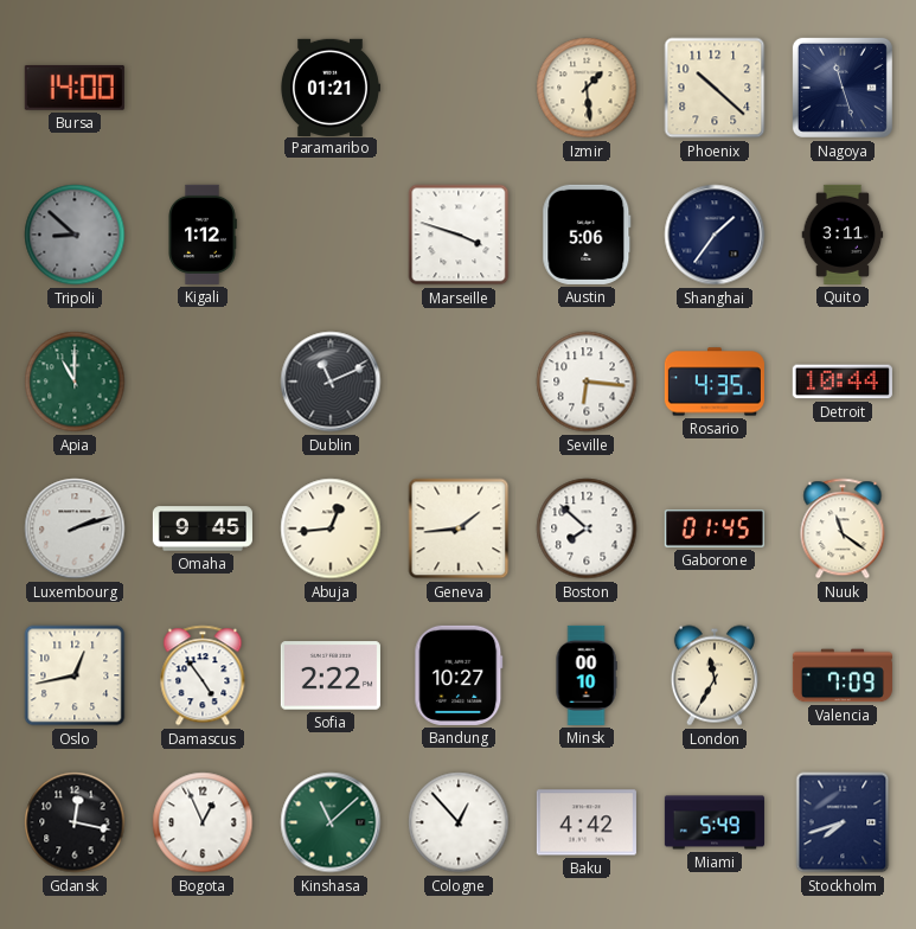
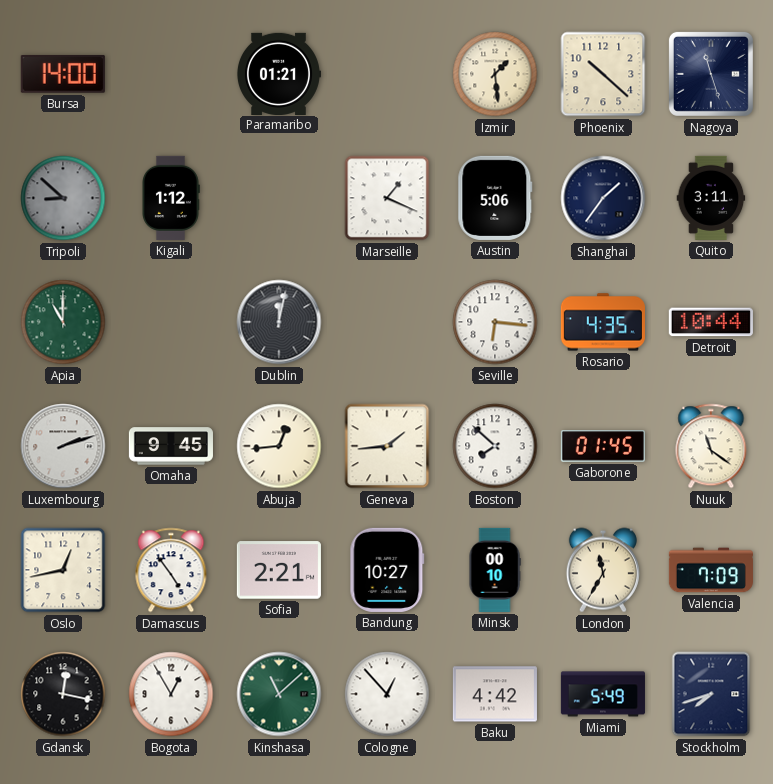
Marseille: 3:48 -> 1:19 (387, 198)
Dublin: 11:11 -> 12:02 (279, 322)
Sofia: 2:22 -> 2:21 (279, 570)
Bogota: 12:56 -> 12:55 (171, 694)
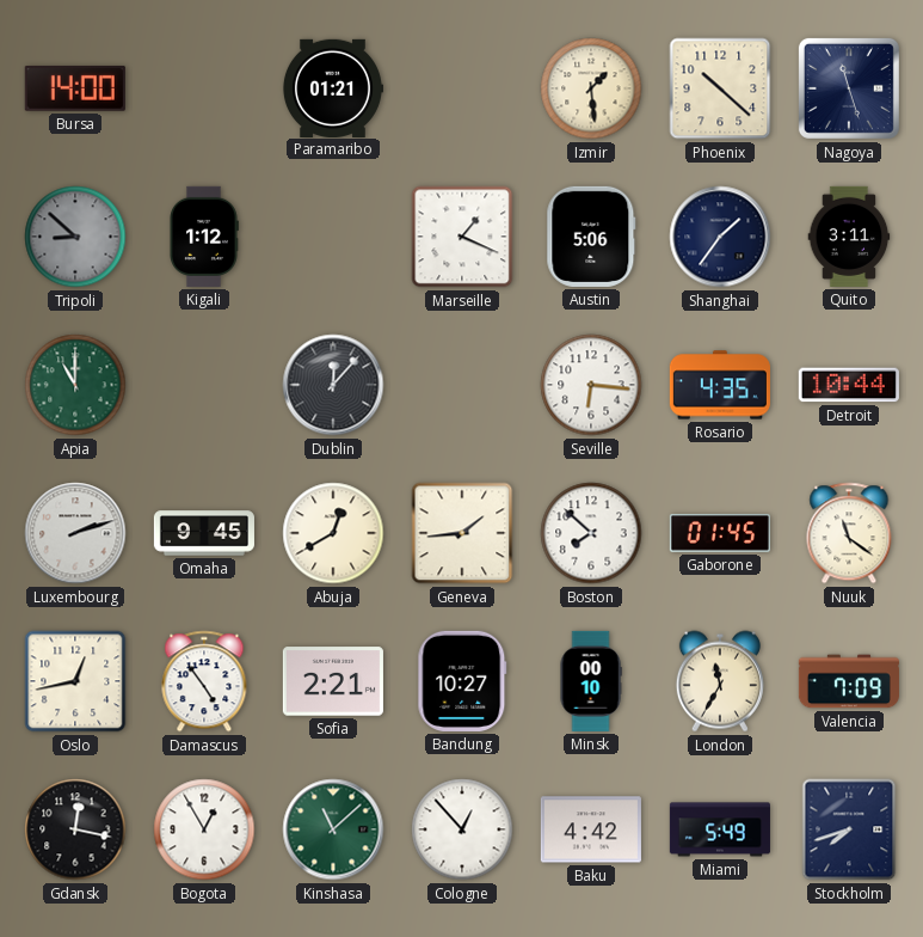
Dublin: 12:02 -> 12:07 (333, 385)
Abuja: 12:44 -> 12:40 (333, 533)
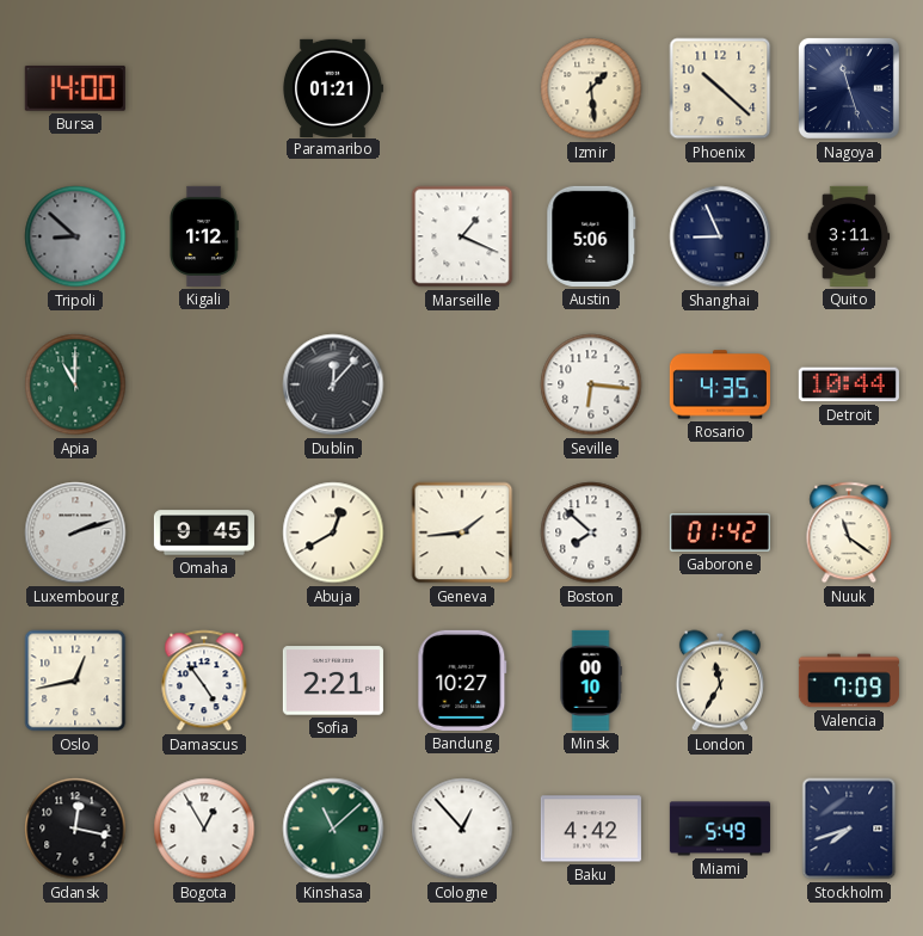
Shanghai: 1:36 -> 8:56 (720, 236)
Gaborone: 01:45 -> 01:42 (720, 532)
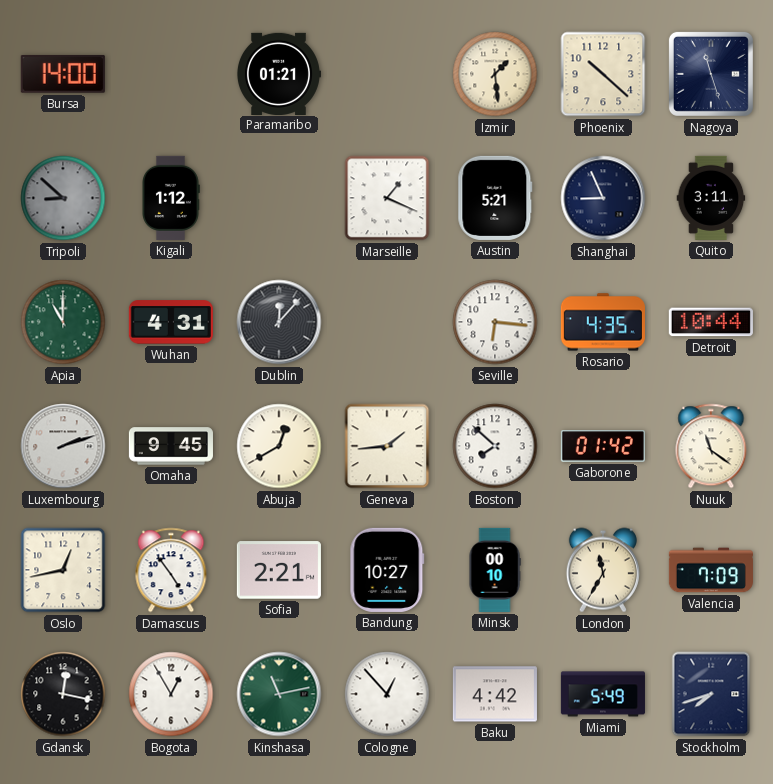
Austin: 5:06 -> 5:21 (495, 198)
Wuhan: none -> 4:31 (171, 322)
Kinshasa: 11:08 -> 11:13 (279, 694)
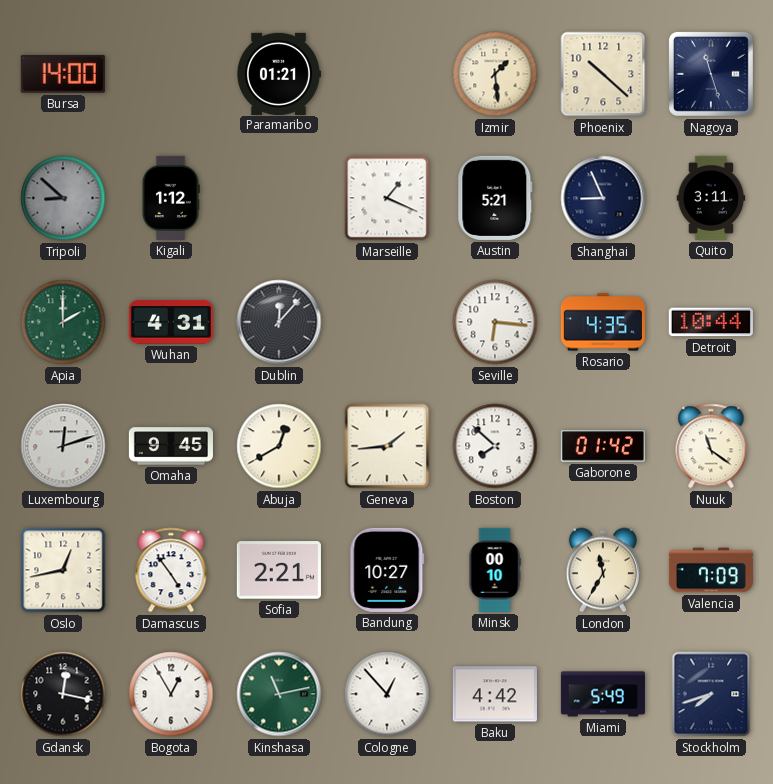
Apia: 11:00 -> 2:00 (63, 322)
Luxembourg: 2:12 -> 12:12 (63, 446)
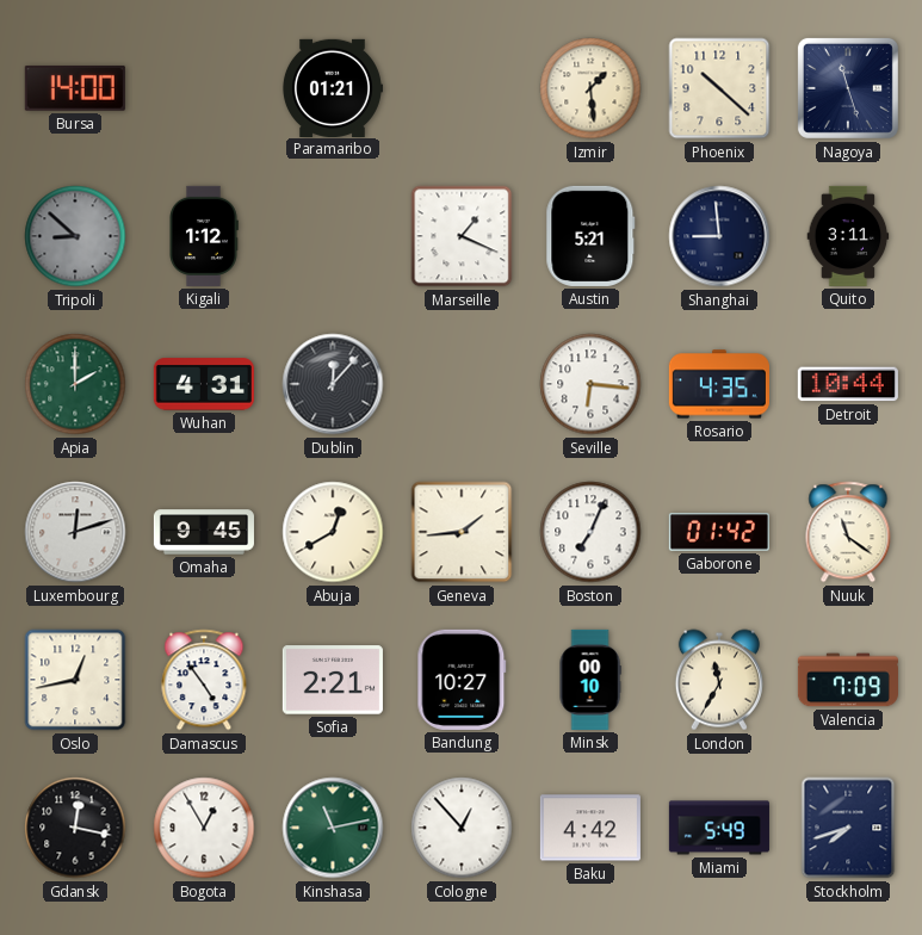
Shanghai: 8:56 -> 8:59 (719, 236)
Boston: 7:52 -> 7:04 (590, 532)
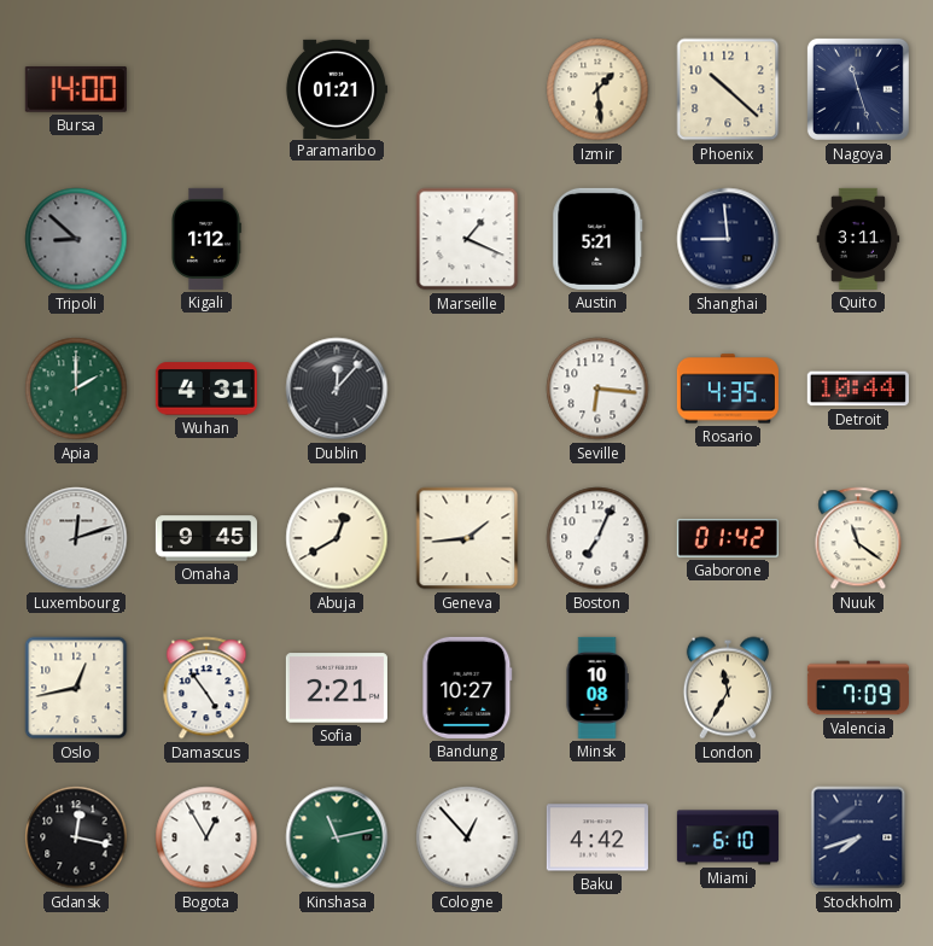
Minsk: 00:10 -> 10:08 (597, 688)
Miami: 5:49 -> 6:10 (728, 837)
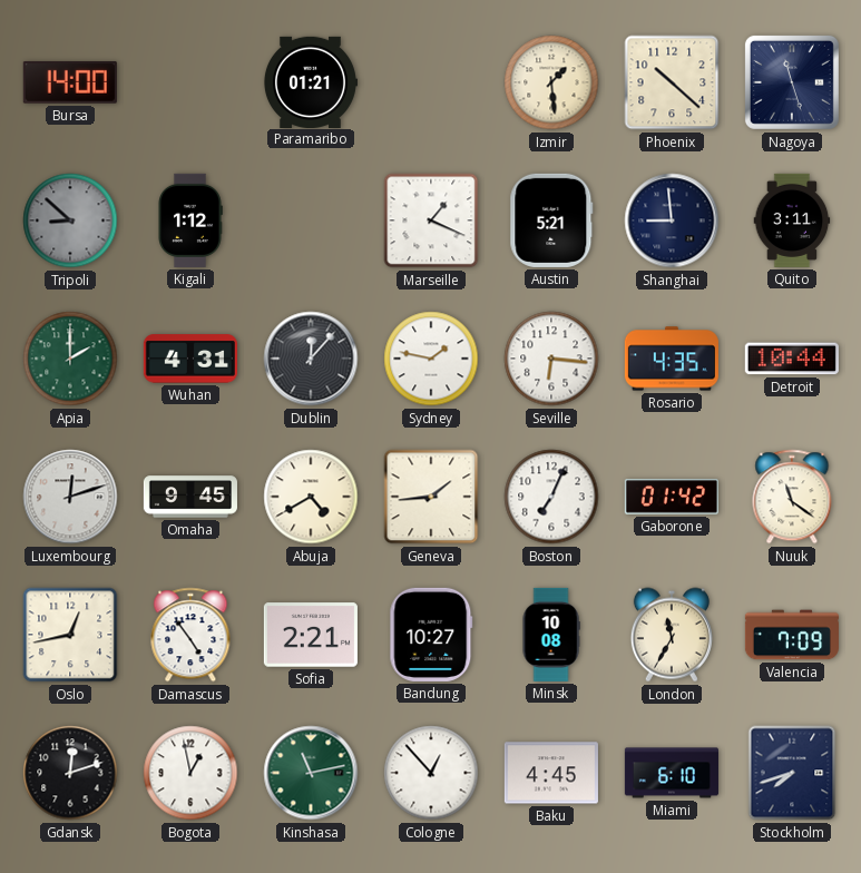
Sydney: none -> 1:47 (431, 359)
Abuja: 12:40 -> 4:40 (311, 497)
Gdansk: 12:17 -> 12:12 (70, 773)
Bogota: 12:55 -> 12:58 (190, 773)
Baku: 4:42 -> 4:45 (551, 773)
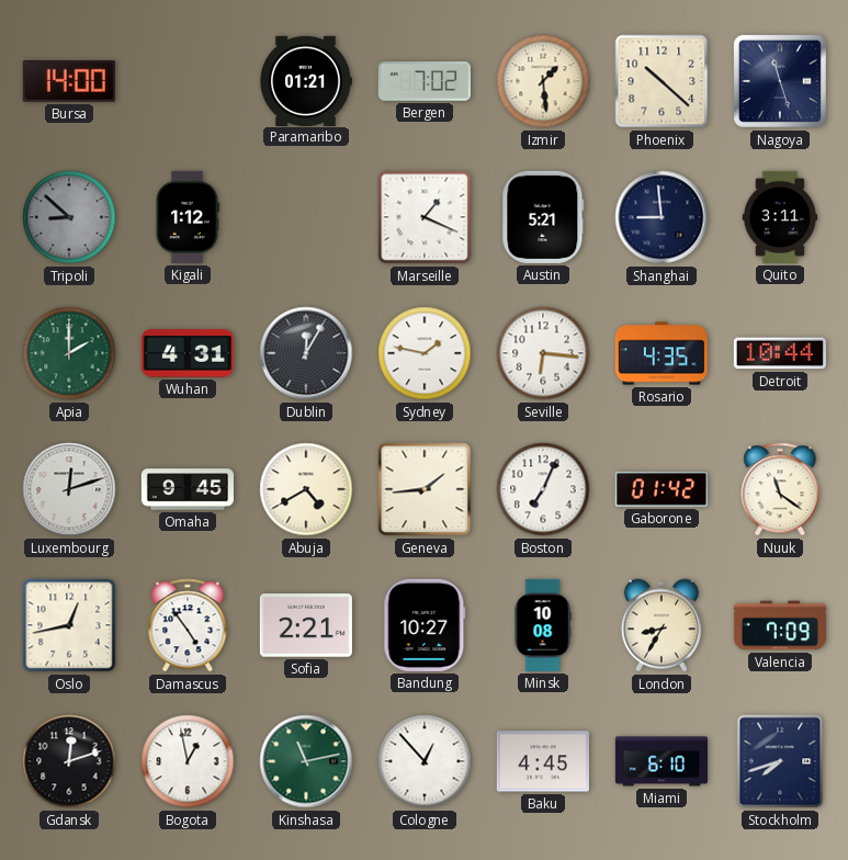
Bergen: none -> 7:02 (425, 81)
Dublin: 12:07 -> 12:05 (306, 353)
London: 11:35 -> 8:35 (662, 625)
